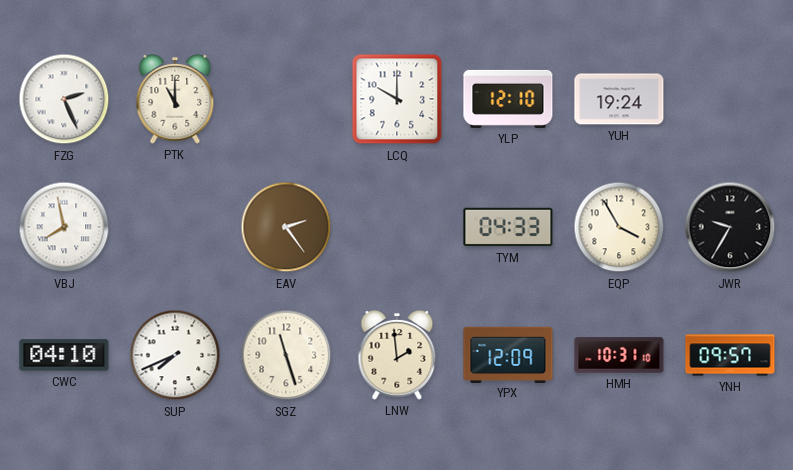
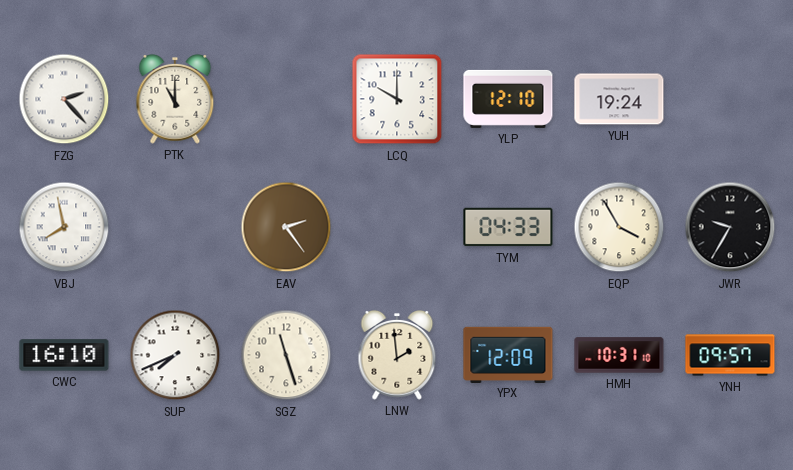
FZG: 2:26 -> 2:23 (64, 99)
CWC: 04:10 -> 16:10 (64, 355)
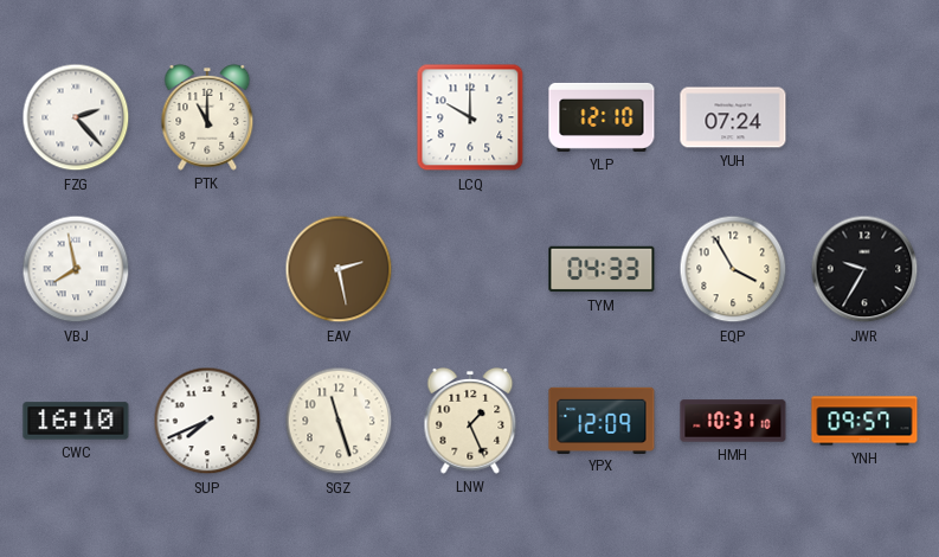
YUH: 19:24 -> 07:24 (733, 117)
EAV: 2:24 -> 2:28 (339, 269)
LNW: 1:59 -> 1:26 (470, 421)
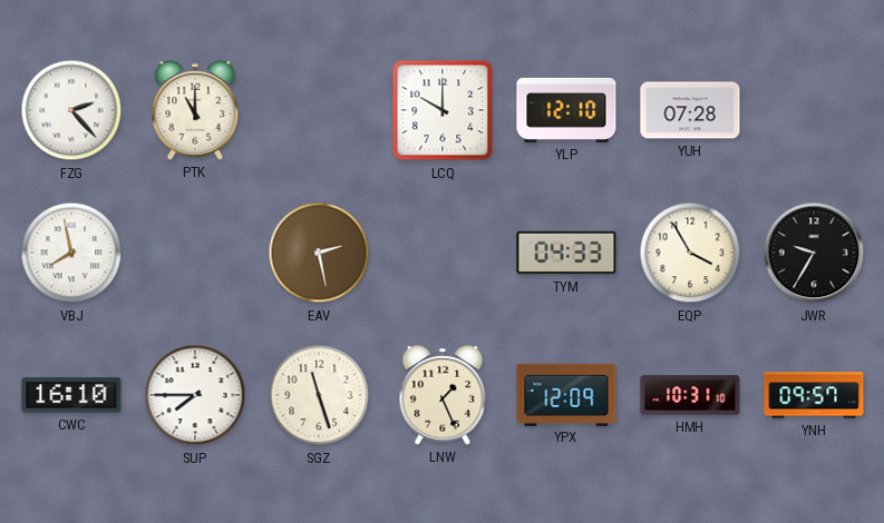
YUH: 07:24 -> 07:28 (690, 110)
SUP: 7:41 -> 7:45 (195, 395)
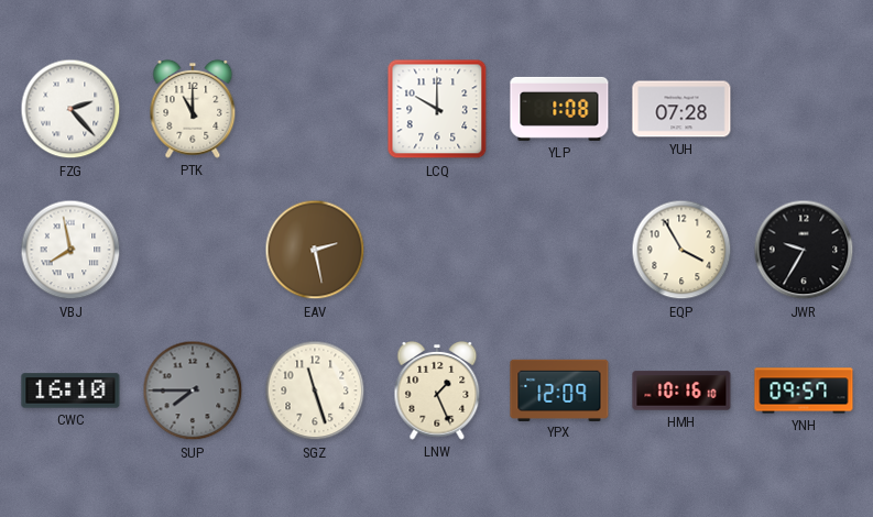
YLP: 12:10 -> 1:08 (559, 109)
TYM: 04:33 -> none (566, 253)
SUP dial: white -> grey (193, 391)
HMH: 10:31 -> 10:16 (681, 391)
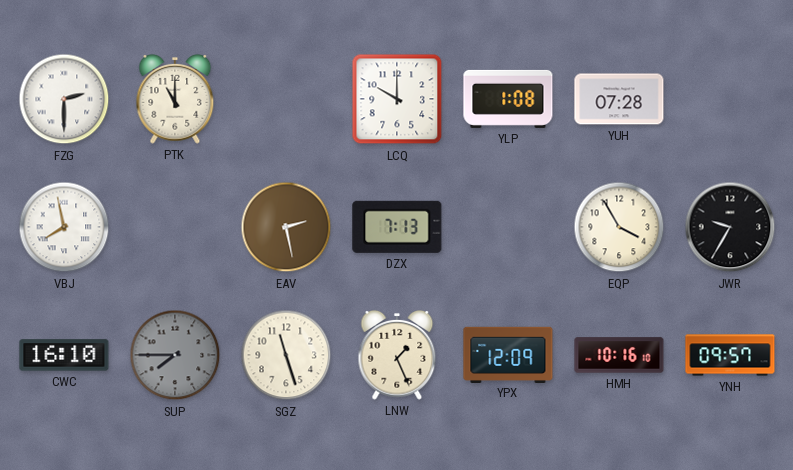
FZG: 2:23 -> 2:30 (64, 99)
DZX: none -> 7:13 (397, 227)
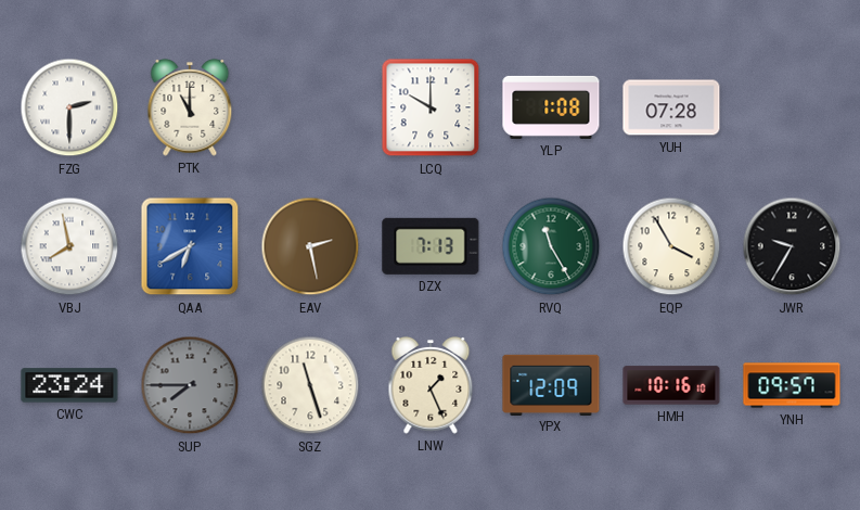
QAA: none -> 6:40 (190, 246)
RVQ: none -> 11:25 (551, 246)
CWC: 16:10 -> 23:24 (69, 385)
